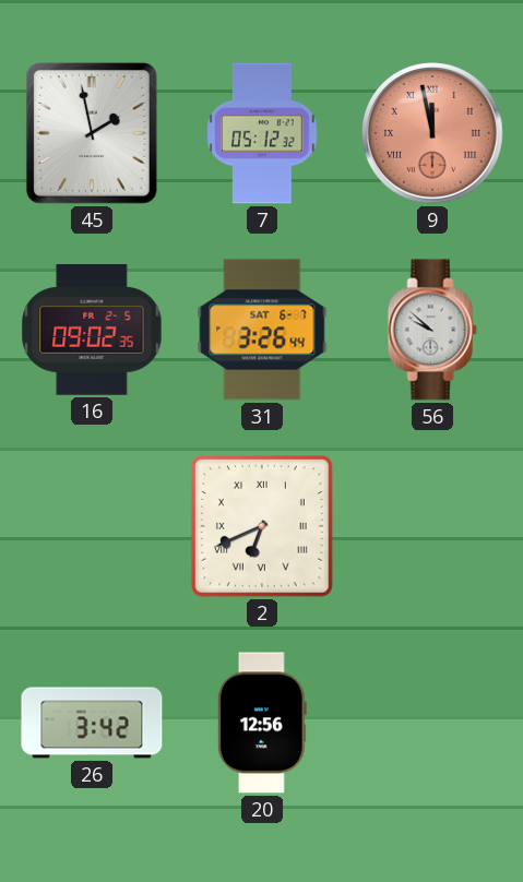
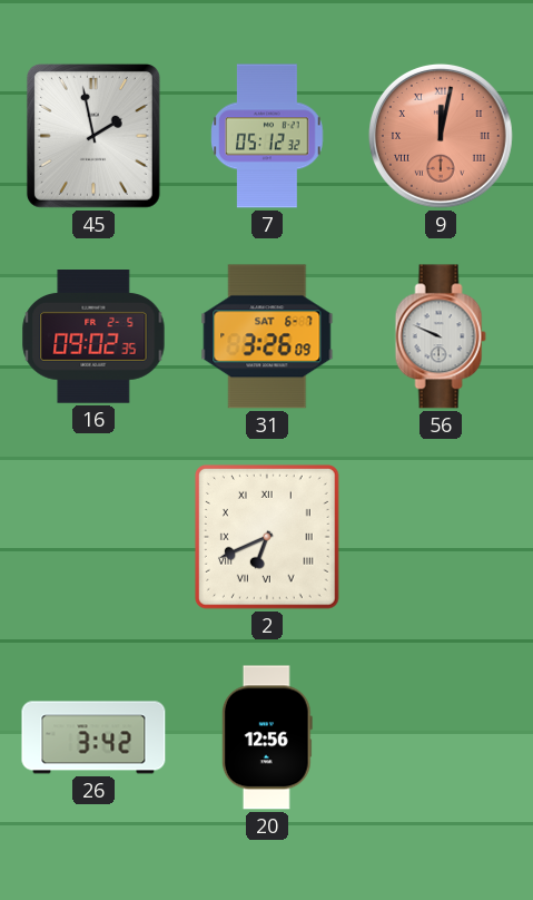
9: 11:58 -> 12:02 (441, 136)
31: 3:26:44 -> 3:26:09 (267, 336)
56: 9:52 -> 9:49 (441, 336)
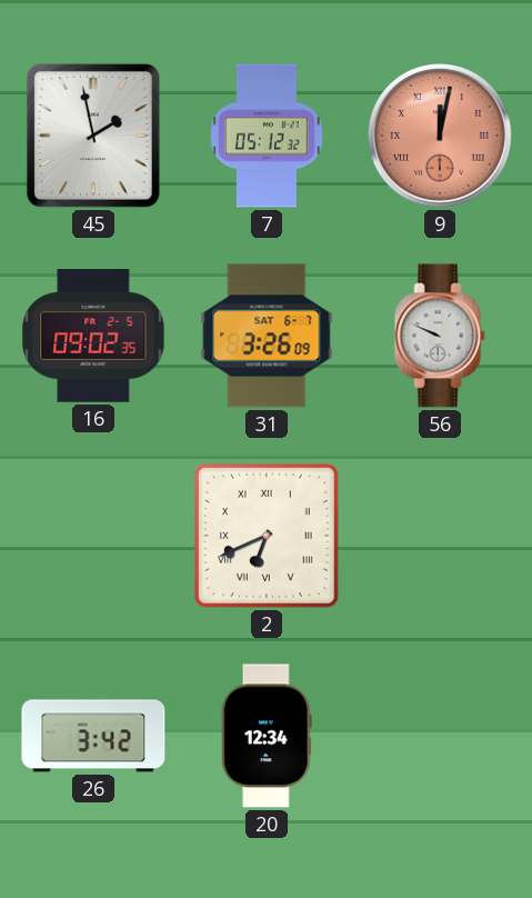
20: 12:56 -> 12:34 (267, 736)
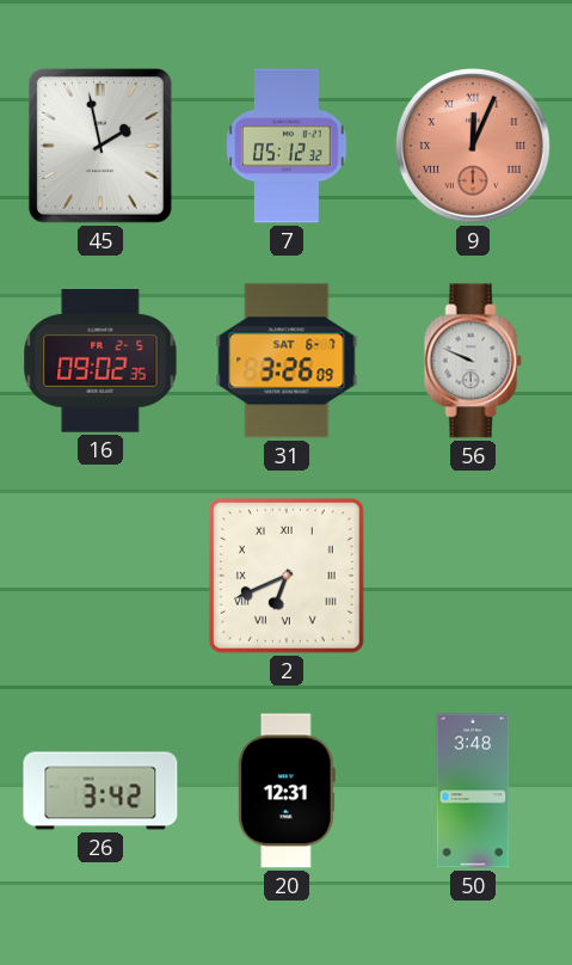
9: 12:02 -> 12:04 (473, 146)
20: 12:34 -> 12:31 (287, 791)
50: none -> 3:48 (473, 791)
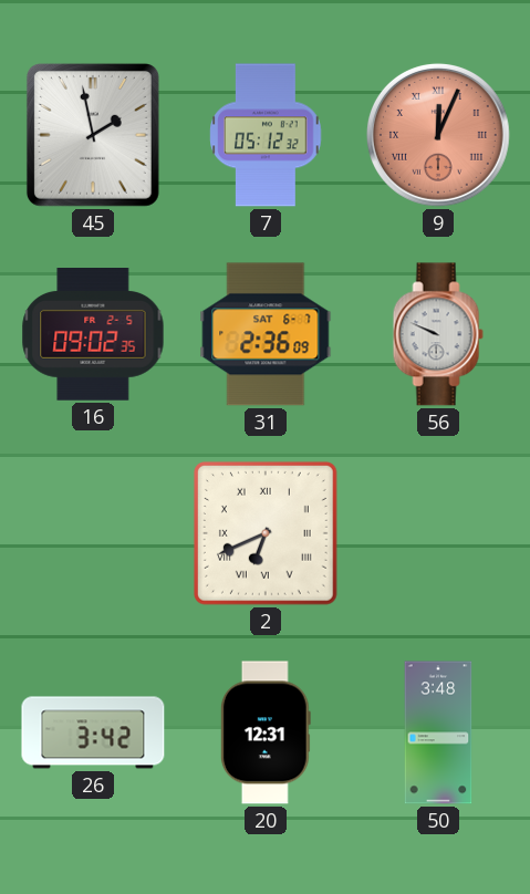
31: 3:26 -> 2:36 (266, 334)
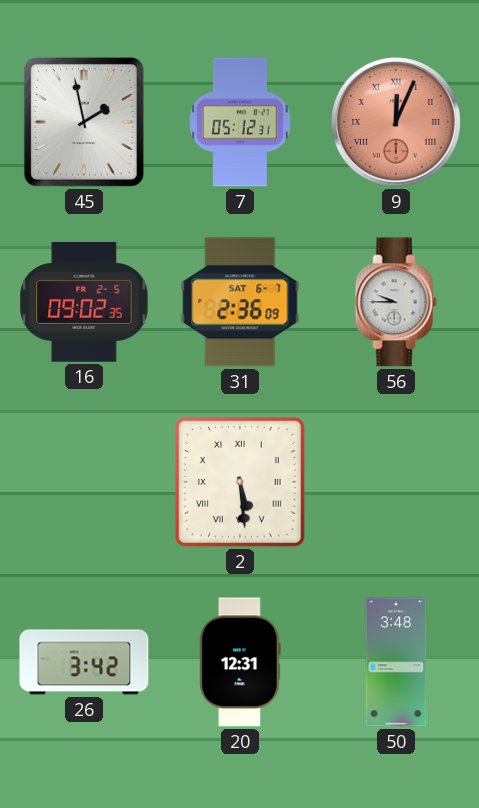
7: 05:12:32 -> 05:12:31 (240, 122)
56: 9:49 -> 9:45 (396, 302)
2: 6:41 -> 5:29 (240, 482)
